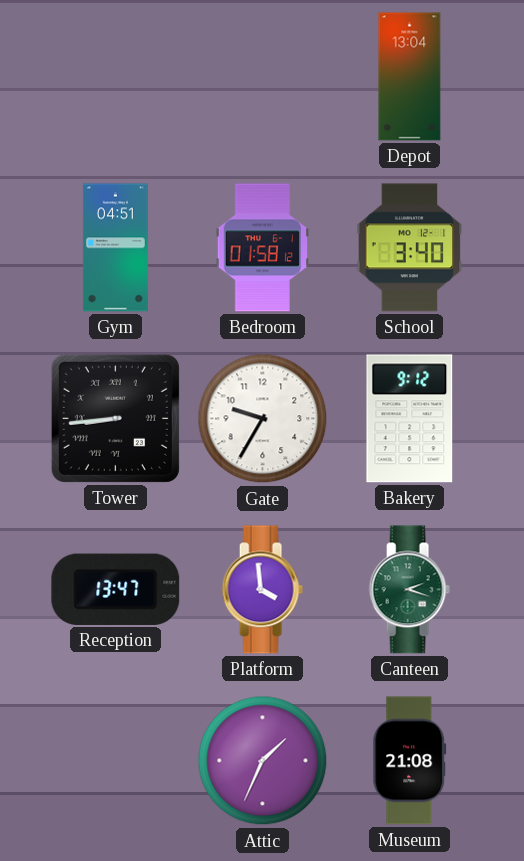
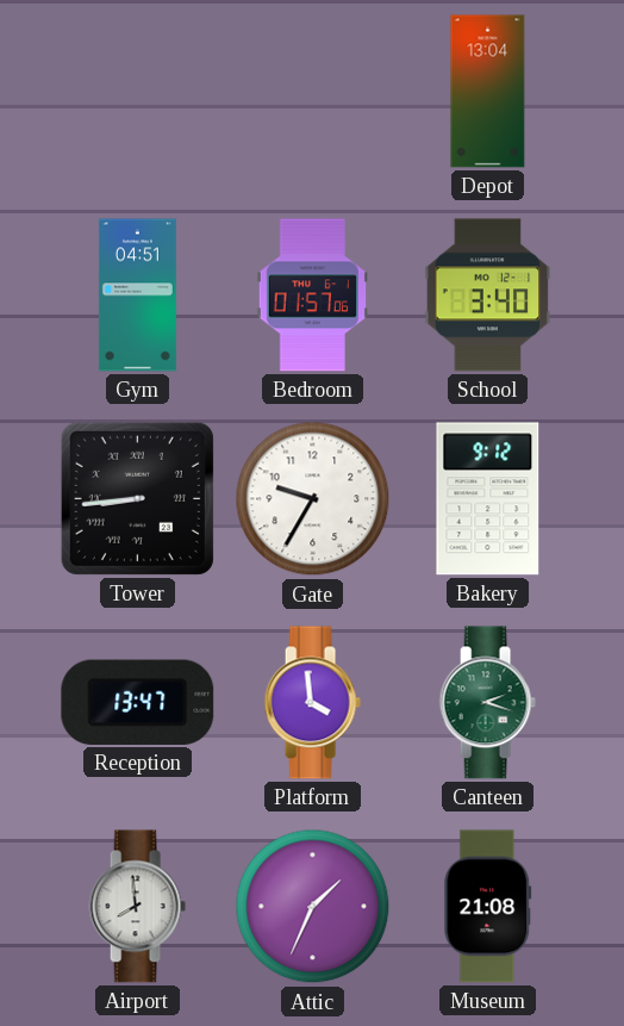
Bedroom: 01:58 -> 01:57 (312, 296)
Airport: none -> 7:59 (137, 907)
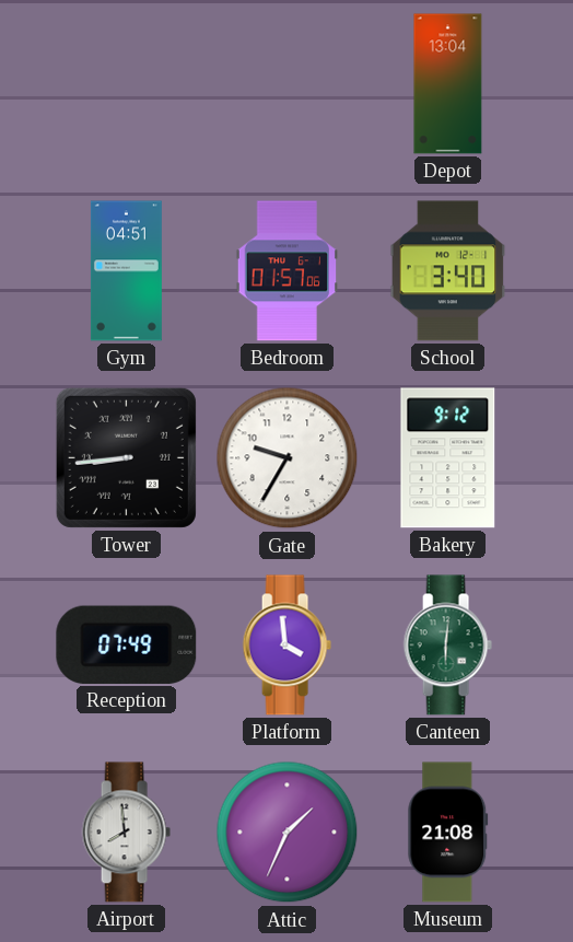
Reception: 13:47 -> 07:49 (127, 644)
Canteen: 2:18 -> 6:01 (447, 646)
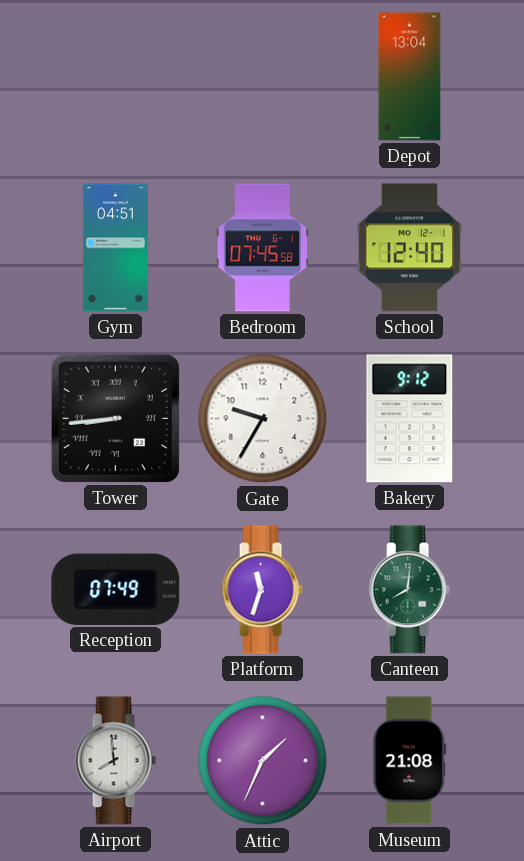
Bedroom: 01:57 -> 07:45 (262, 248)
School: 3:40 -> 12:40 (410, 248)
Platform: 3:59 -> 11:33 (262, 590)
Canteen: 6:01 -> 8:01 (409, 590)
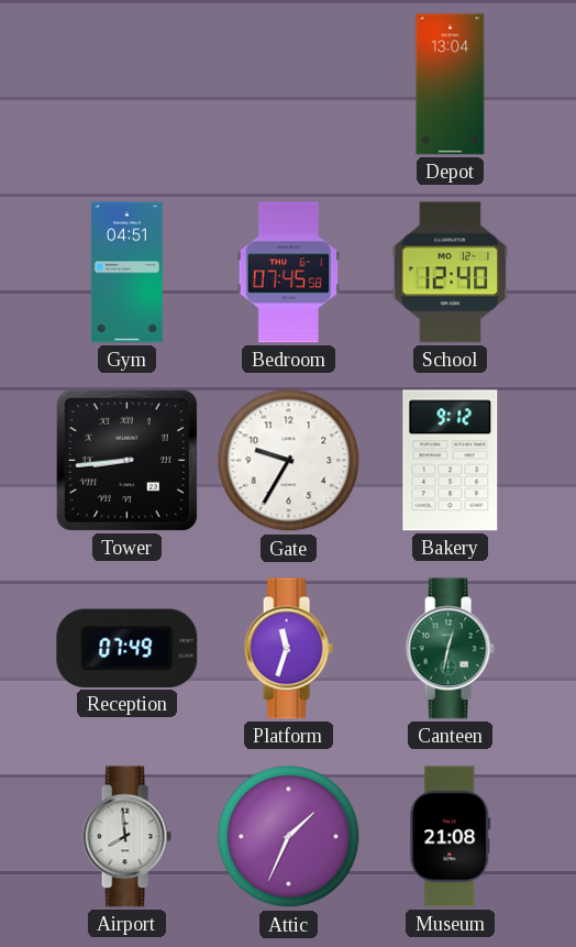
Canteen: 8:01 -> 12:32 (450, 649)
